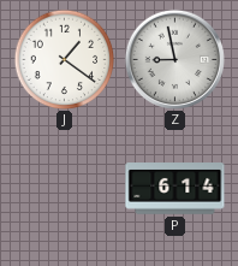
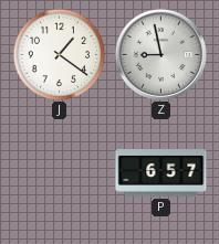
P: 6:14 -> 6:57 (161, 173)
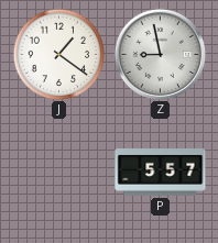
P: 6:57 -> 5:57 (161, 173)
